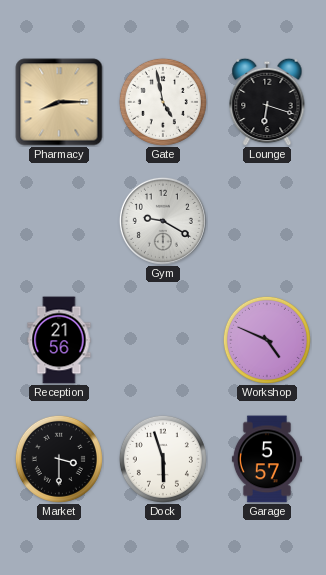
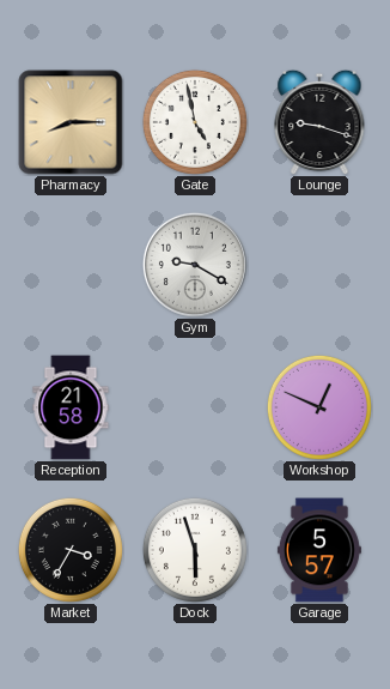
Lounge: 6:18 -> 9:18 (319, 122)
Reception: 21:56 -> 21:58 (71, 407)
Workshop: 4:49 -> 12:49 (319, 407)
Market: 3:30 -> 3:35 (71, 550)
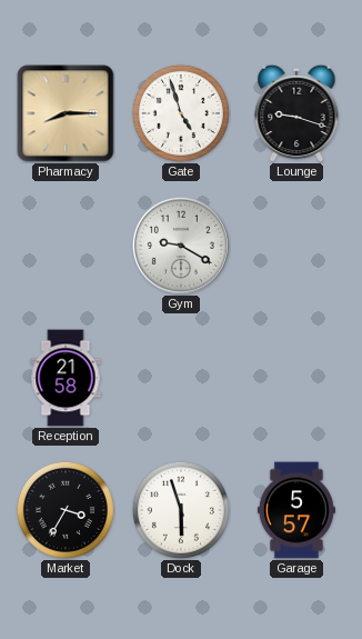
Gate: 4:58 -> 4:57 (181, 113)
Workshop: 12:49 -> none (319, 407)
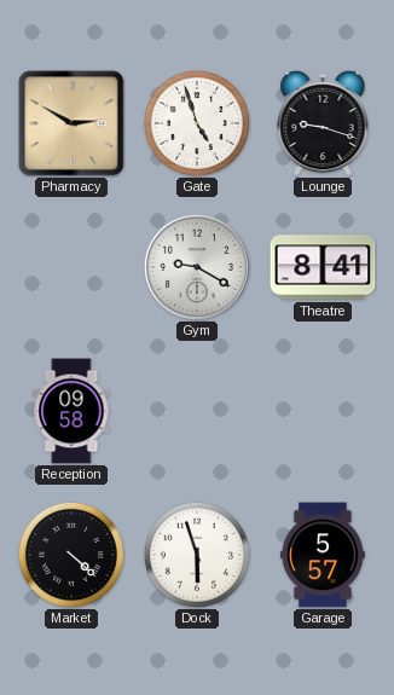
Pharmacy: 8:15 -> 2:50 (71, 123)
Theatre: none -> 8:41 (323, 267)
Reception: 21:58 -> 09:58 (71, 411)
Market: 3:35 -> 4:22 (71, 555)
